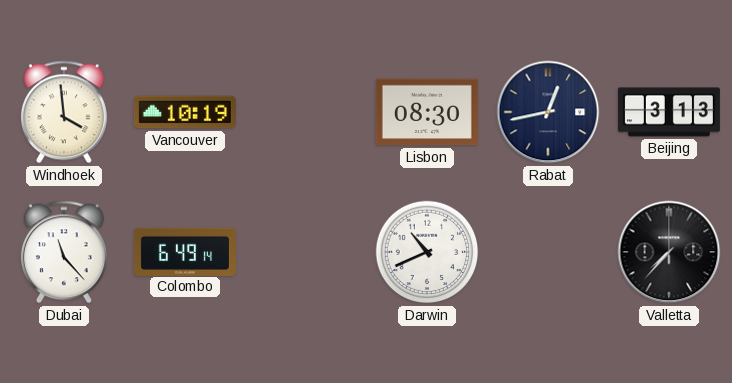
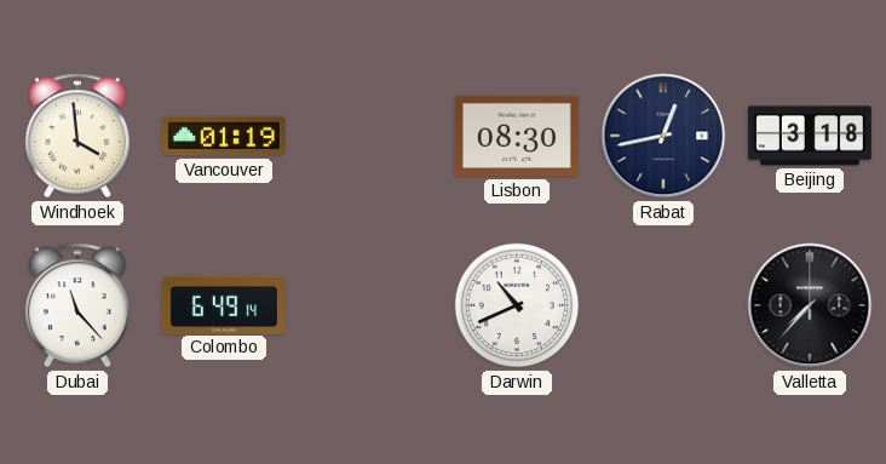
Vancouver: 10:19 -> 01:19 (224, 136)
Beijing: 3:13 -> 3:18 (810, 136)
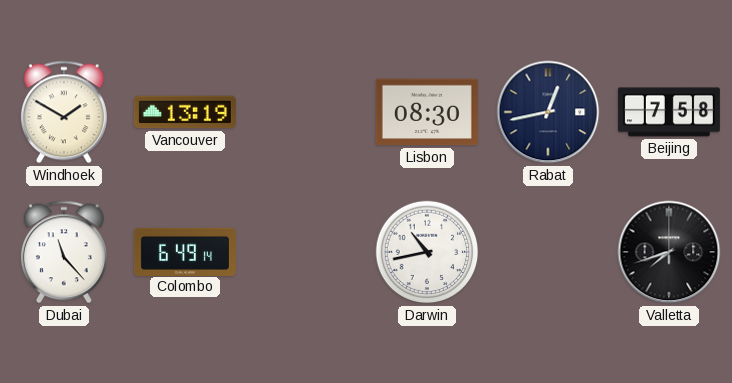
Windhoek: 3:59 -> 1:50 (64, 112)
Vancouver: 01:19 -> 13:19 (185, 112)
Beijing: 3:18 -> 7:58 (669, 112)
Darwin: 10:41 -> 10:43 (427, 252)
Valletta: 7:37 -> 7:42 (669, 252)
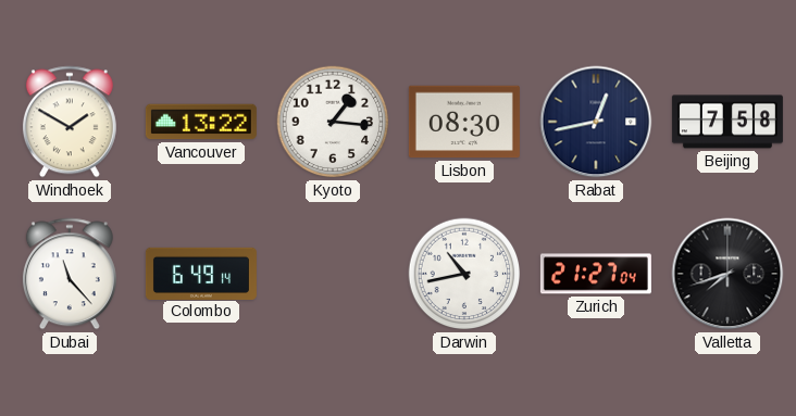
Vancouver: 13:19 -> 13:22 (201, 122)
Kyoto: none -> 1:16 (333, 122)
Zurich: none -> 21:27 (596, 274)
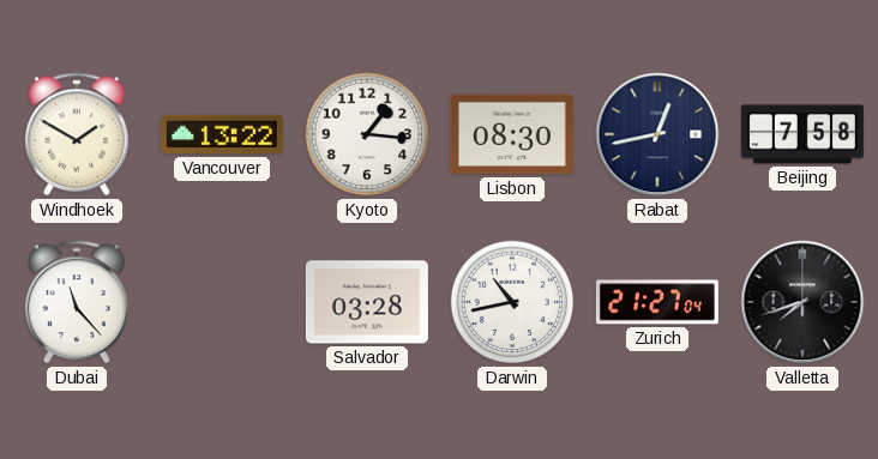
Colombo: 6:49 -> none (201, 273)
Salvador: none -> 03:28 (367, 302)
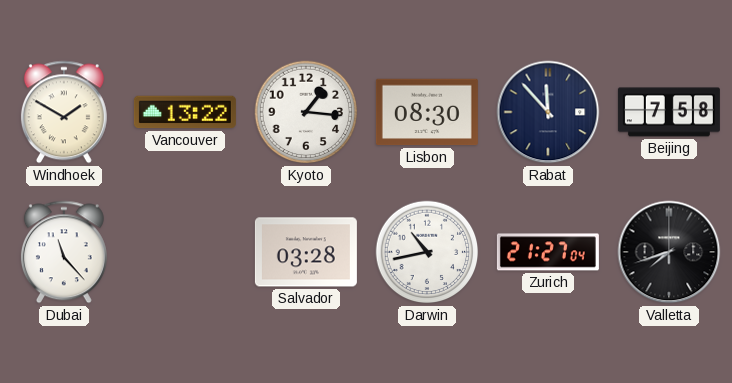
Rabat: 12:43 -> 11:53 (548, 112)
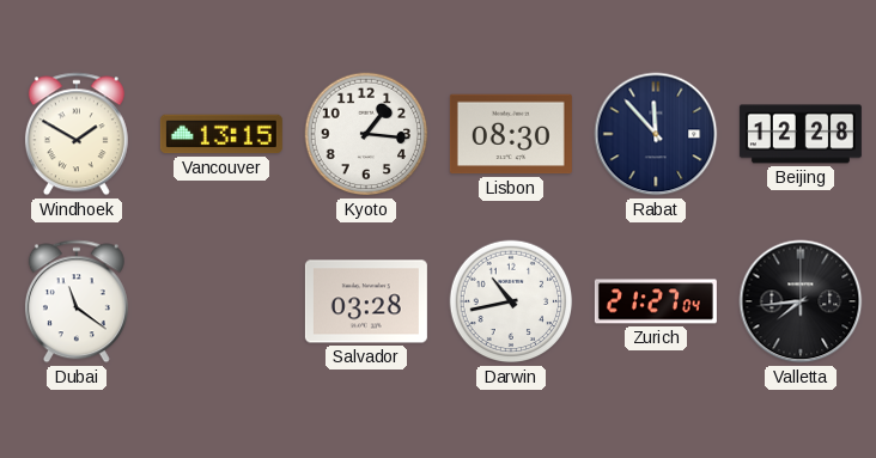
Vancouver: 13:22 -> 13:15 (221, 134)
Beijing: 7:58 -> 12:28 (801, 134)
Dubai: 11:23 -> 11:21 (77, 301)
Valletta: 7:42 -> 7:44 (801, 301)
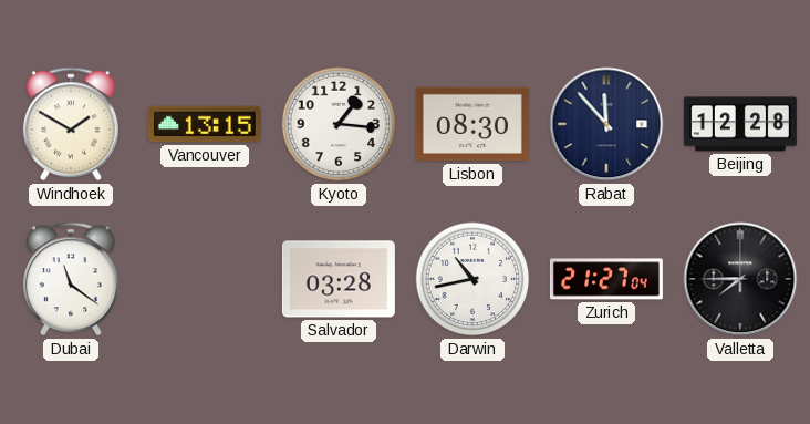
Valletta: 7:44 -> 7:45 (740, 279)
